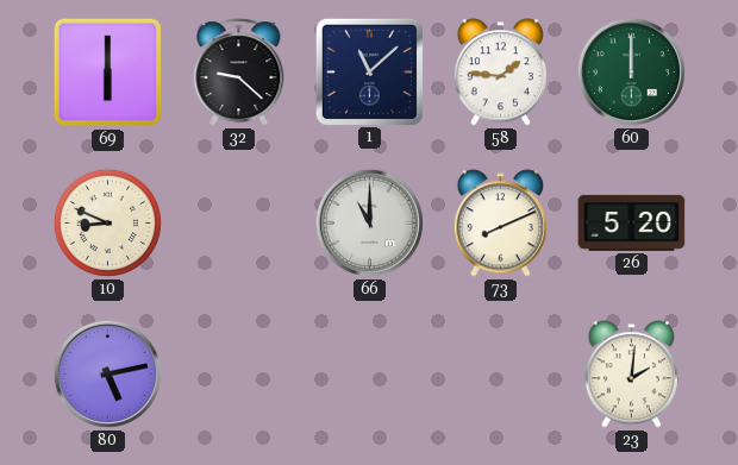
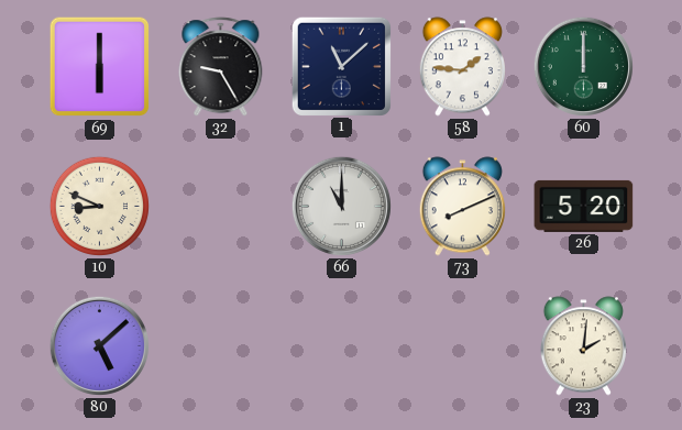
32: 9:22 -> 9:25 (221, 67)
80: 5:13 -> 5:08 (99, 345)
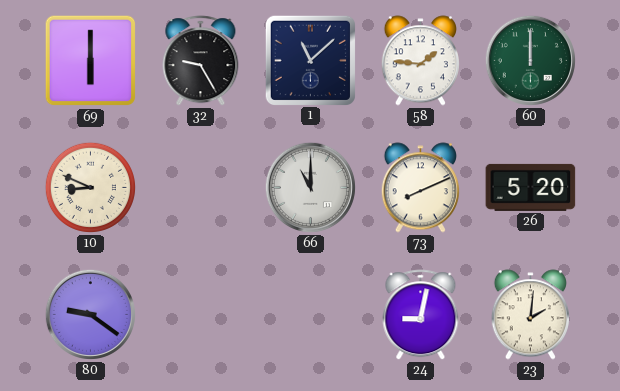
80: 5:08 -> 9:21 (90, 314)
24: none -> 9:02 (421, 315)
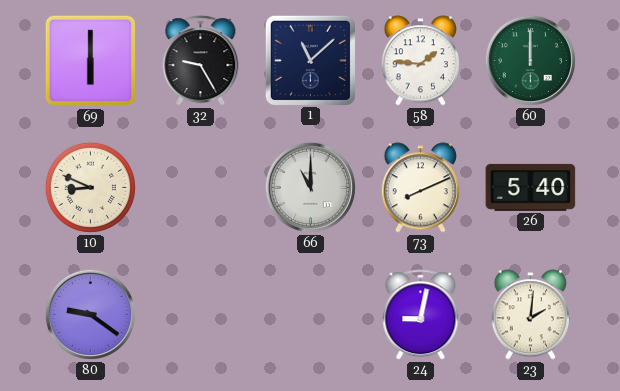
26: 5:20 -> 5:40 (531, 187)
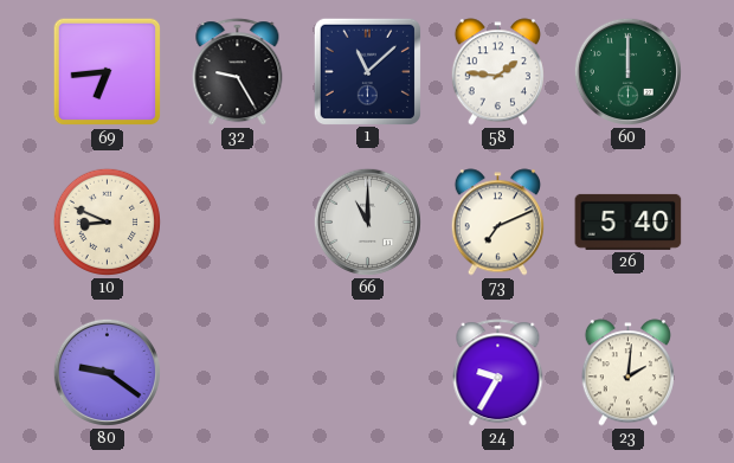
69: 6:00 -> 6:44 (108, 72)
73: 8:11 -> 7:11 (497, 223)
24: 9:02 -> 9:35 (498, 373)
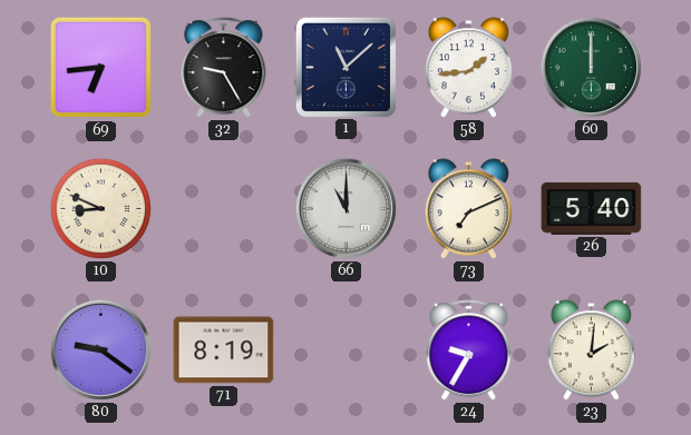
58: 1:46 -> 1:44 (468, 68)
71: none -> 8:19 (224, 350)
